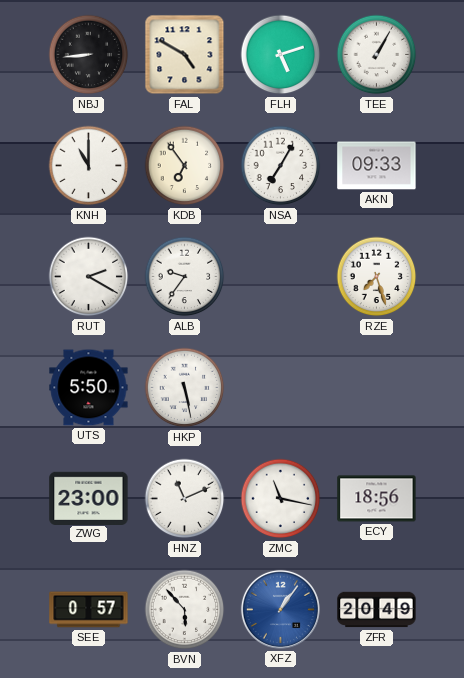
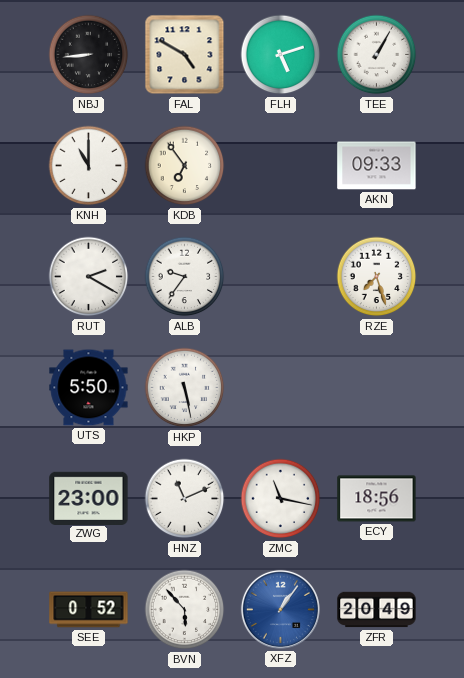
NSA: 7:05 -> none (281, 166)
SEE: 0:57 -> 0:52 (89, 610)
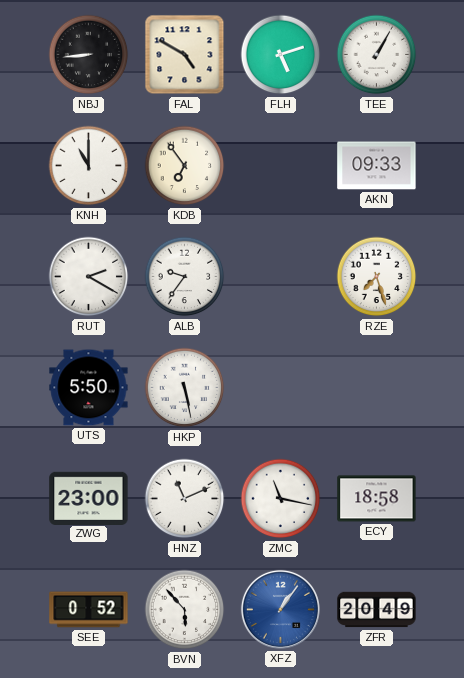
ECY: 18:56 -> 18:58 (377, 499)
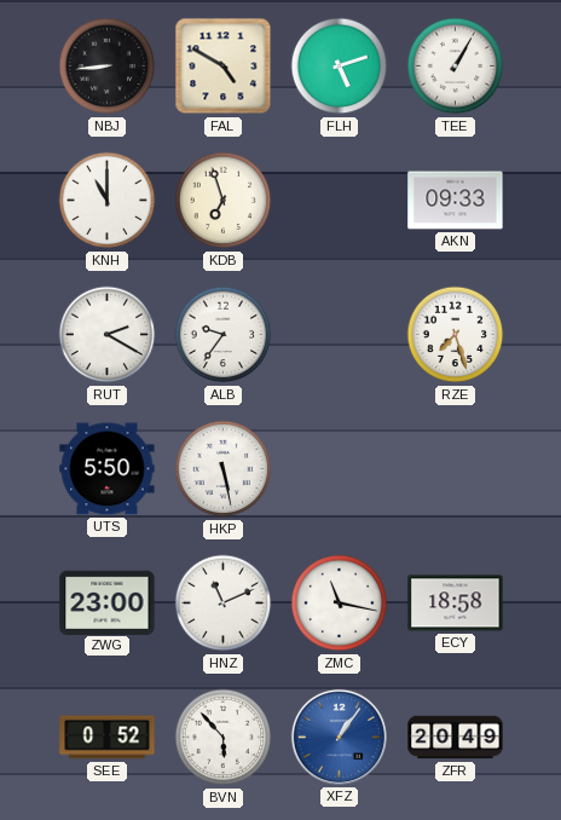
KDB: 6:54 -> 6:57 (224, 201)
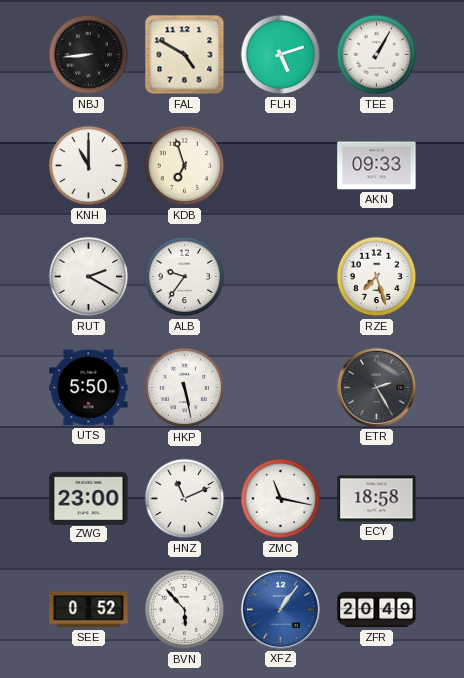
ETR: none -> 2:25 (376, 387)
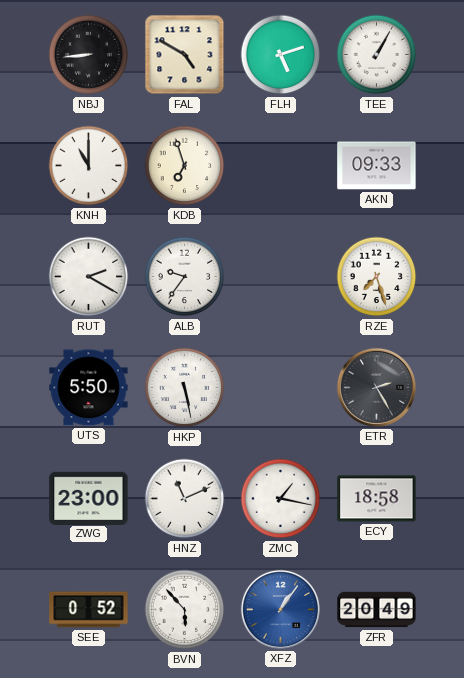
ZMC: 11:17 -> 1:17 (281, 499)
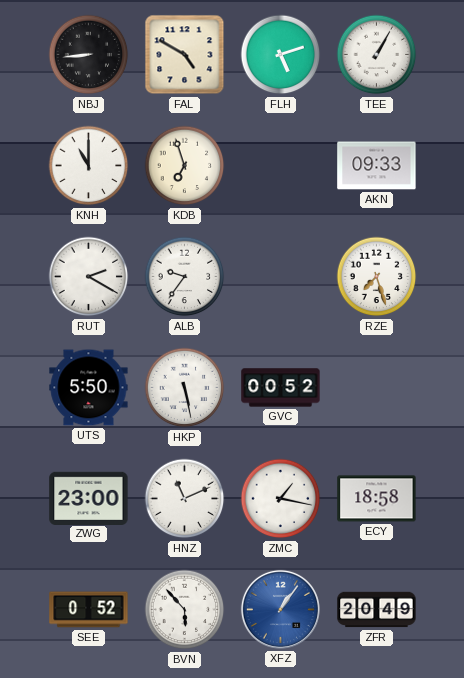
GVC: none -> 00:52 (281, 388)
ETR: 2:25 -> none (376, 387)
